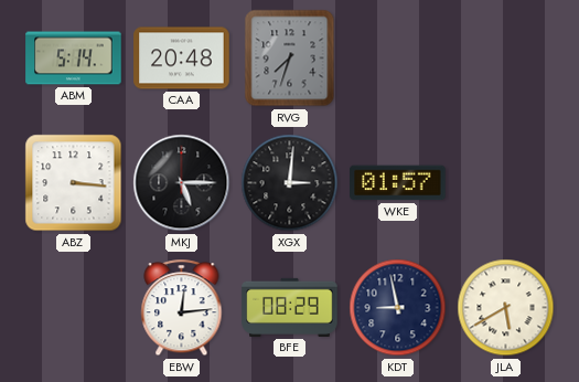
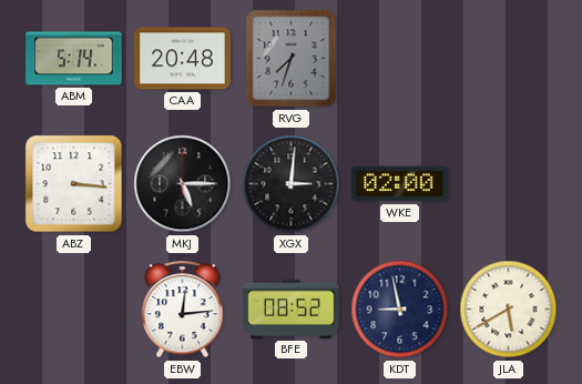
WKE: 01:57 -> 02:00 (400, 184)
BFE: 08:29 -> 08:52 (292, 309)
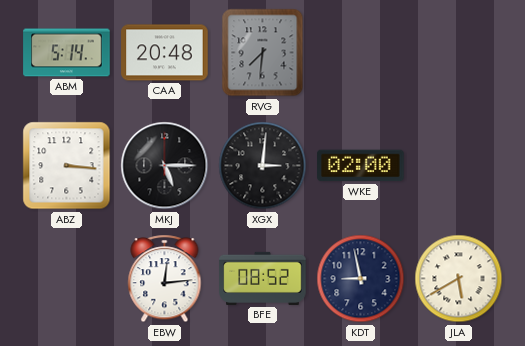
RVG: 7:33 -> 7:31 (263, 53)
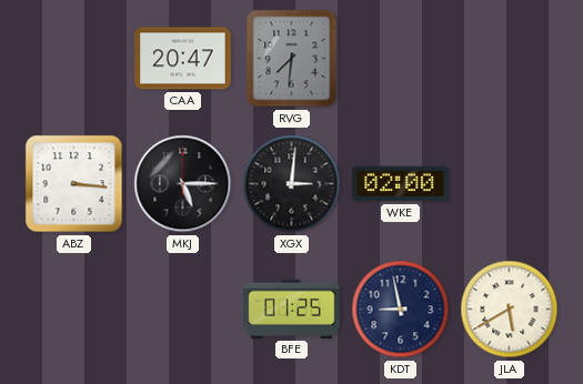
ABM: 5:14 -> none (67, 53)
CAA: 20:48 -> 20:47 (183, 59)
EBW: 12:14 -> none (165, 279)
BFE: 08:52 -> 01:25 (292, 309)
